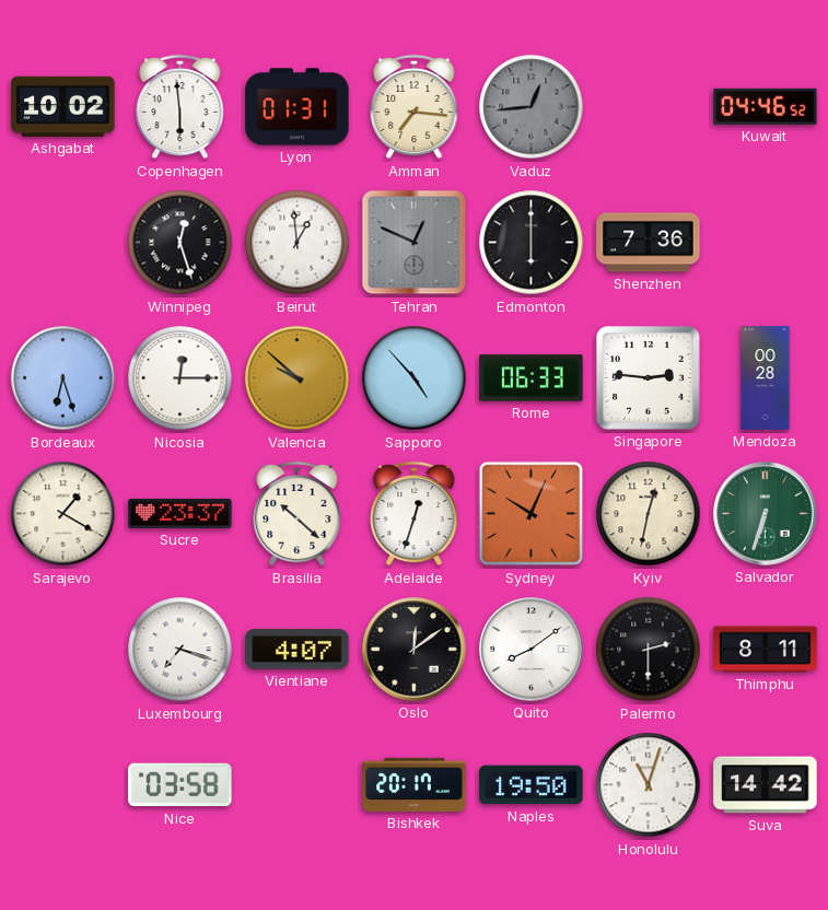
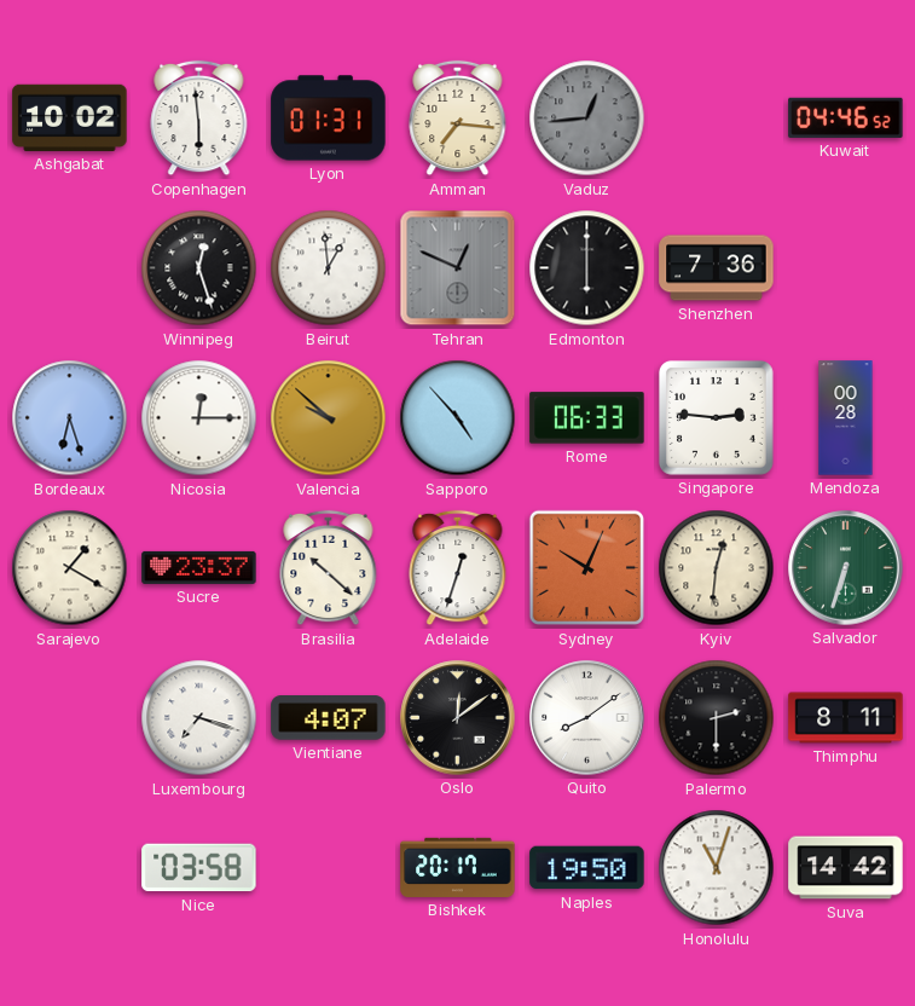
Kyiv: 12:32 -> 12:31 (717, 568)
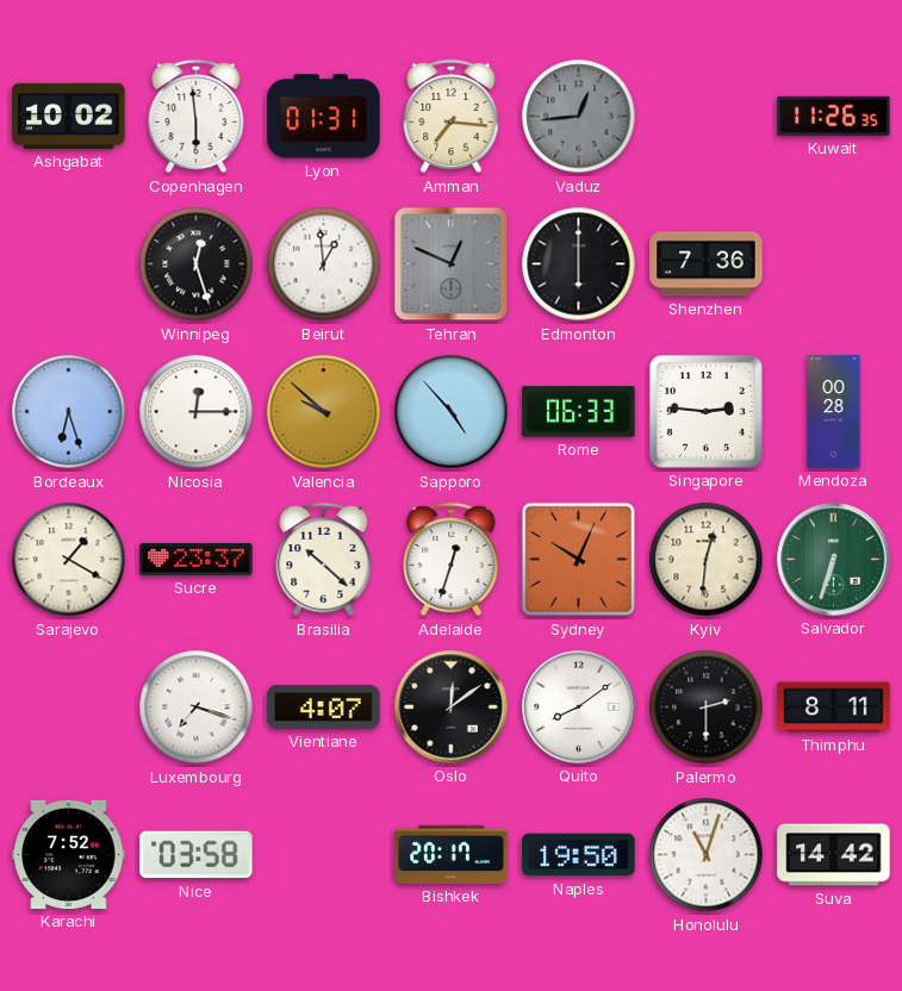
Kuwait: 04:46 -> 11:26 (834, 116)
Karachi: none -> 7:52 (69, 854)
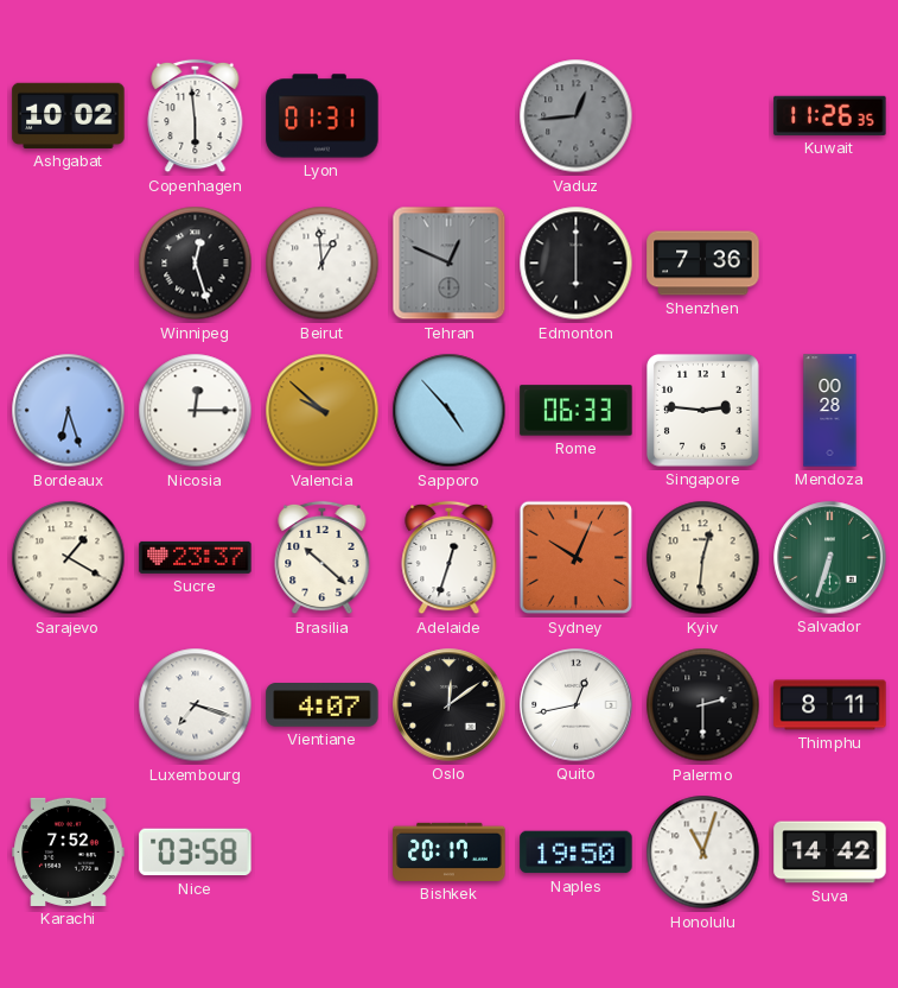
Amman: 7:16 -> none (452, 117)
Quito: 8:09 -> 12:43 (577, 705)
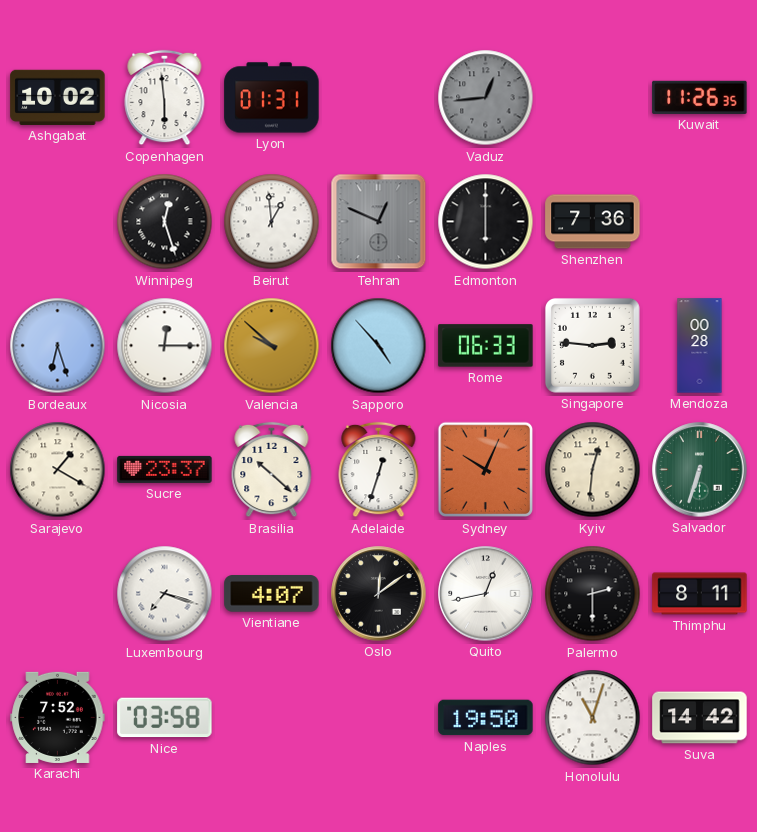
Bishkek: 20:17 -> none (450, 851)
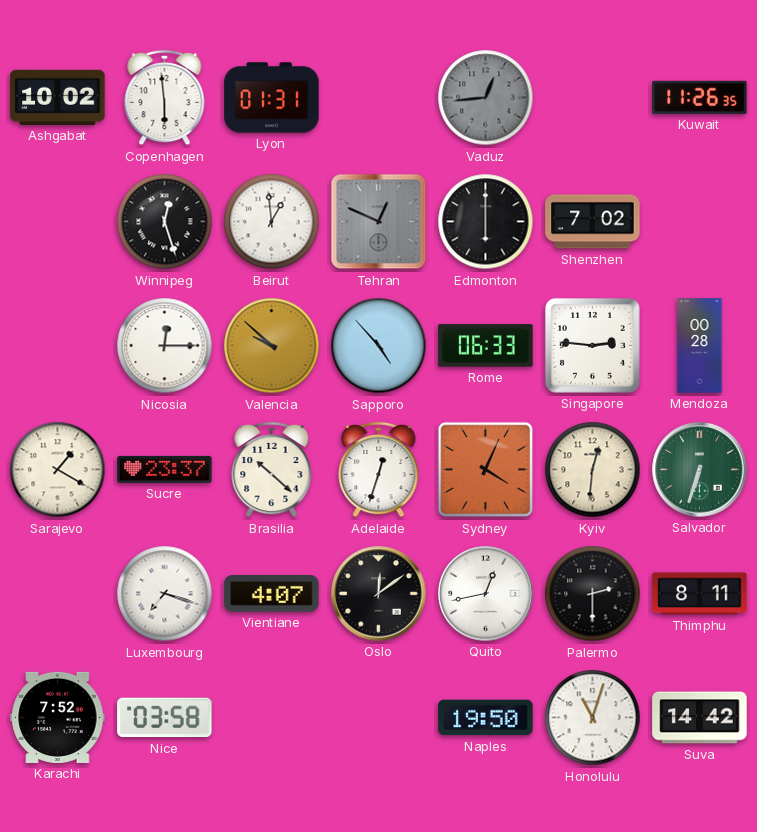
Shenzhen: 7:36 -> 7:02 (593, 222)
Bordeaux: 6:27 -> none (58, 346)
Sydney: 10:04 -> 4:04 (486, 470)
